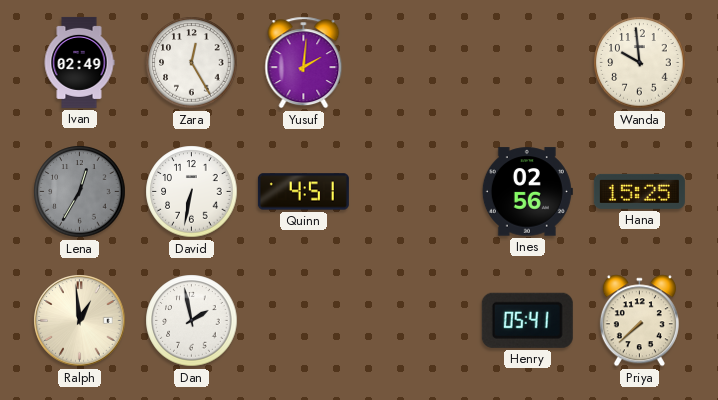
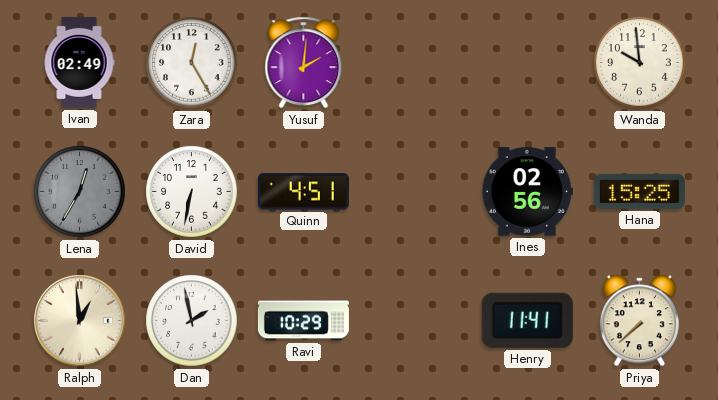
Ravi: none -> 10:29 (303, 321)
Henry: 05:41 -> 11:41 (527, 320)
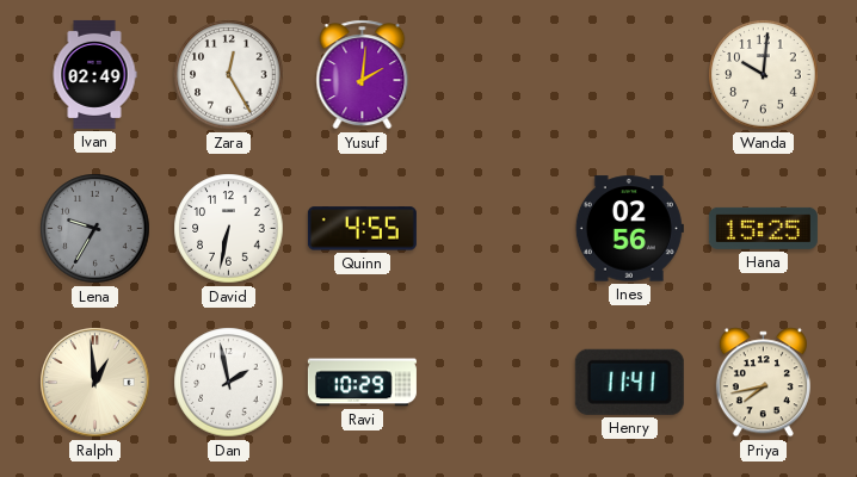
Wanda: 9:59 -> 10:01 (764, 75)
Lena: 12:35 -> 9:35 (95, 229)
Quinn: 4:51 -> 4:55 (362, 229)
Priya: 7:38 -> 7:43 (763, 383)
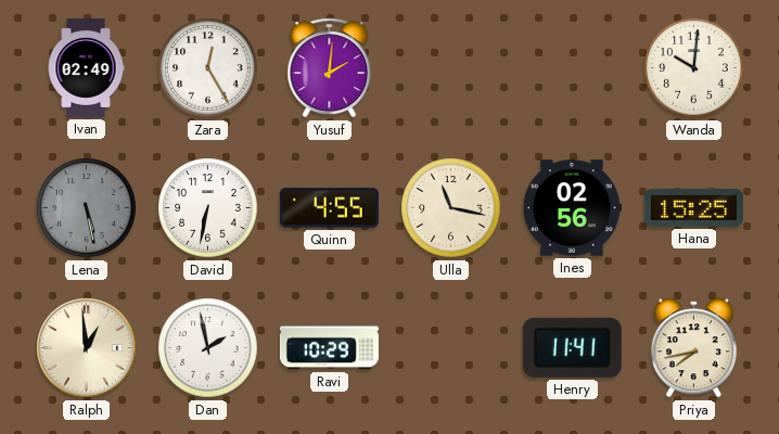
Lena: 9:35 -> 5:28 (87, 208)
Ulla: none -> 11:17 (451, 208)
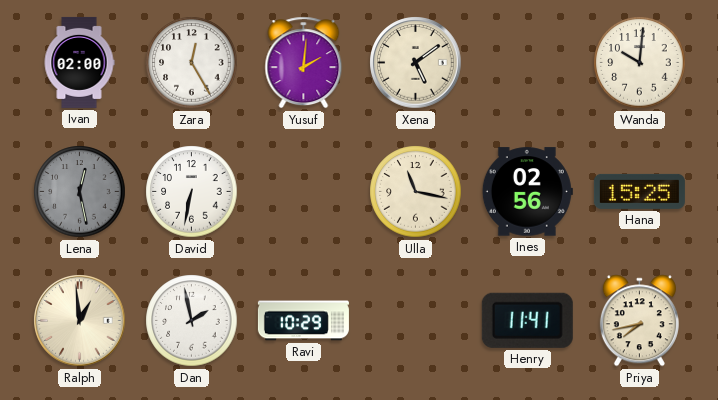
Ivan: 02:49 -> 02:00 (79, 62)
Xena: none -> 5:09 (416, 63)
Lena: 5:28 -> 12:28 (80, 192)
Quinn: 4:55 -> none (329, 208)
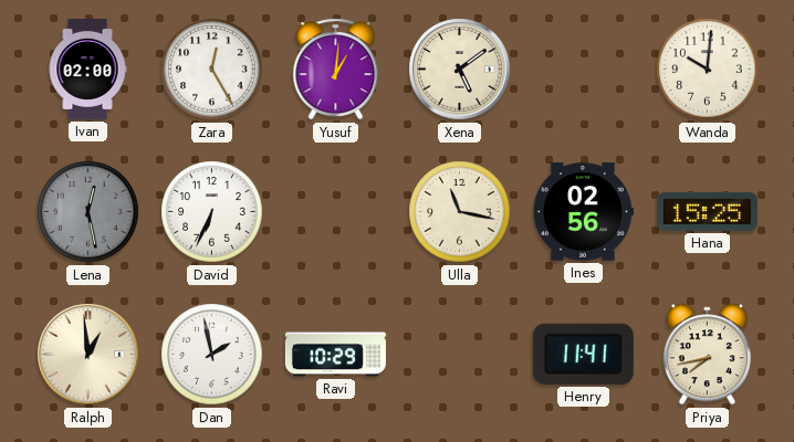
Yusuf: 2:01 -> 1:01 (336, 70)
David: 6:32 -> 6:34 (212, 212)
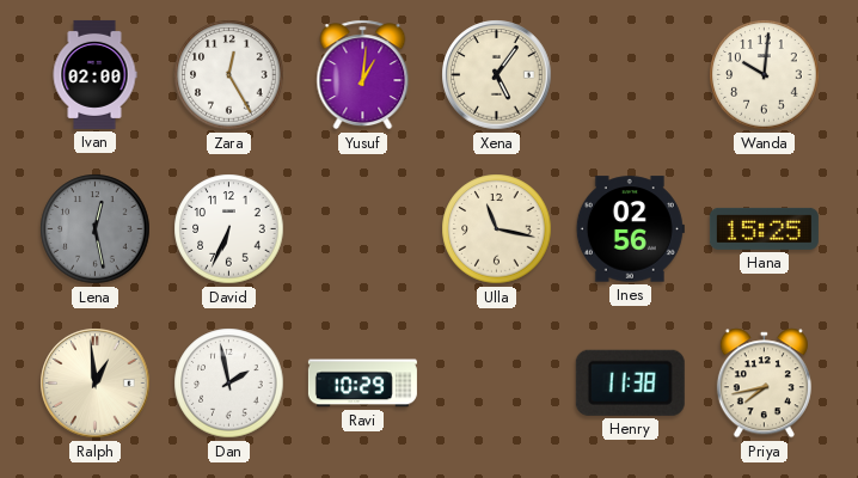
Xena: 5:09 -> 5:06 (497, 75)
Henry: 11:41 -> 11:38 (630, 382)
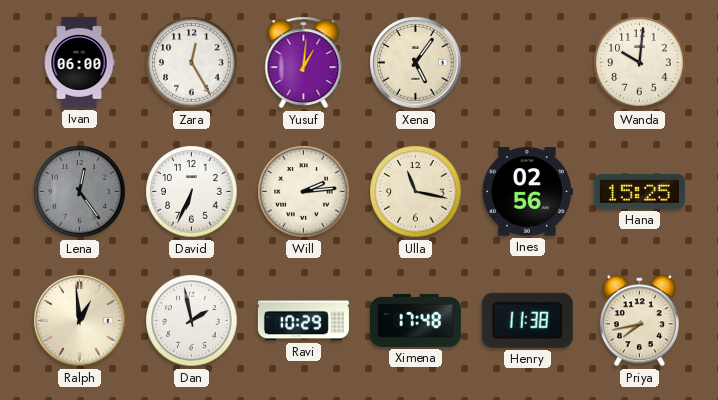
Ivan: 02:00 -> 06:00 (79, 62)
Lena: 12:28 -> 12:24 (80, 192)
Will: none -> 2:14 (304, 192)
Ximena: none -> 17:48 (415, 320)
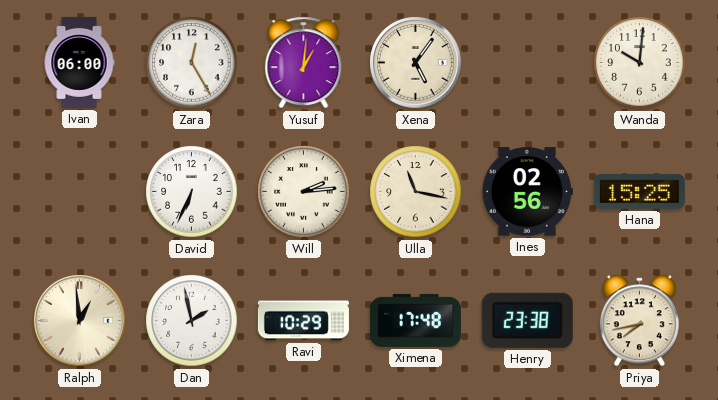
Lena: 12:24 -> none (80, 192)
Henry: 11:38 -> 23:38 (527, 320)
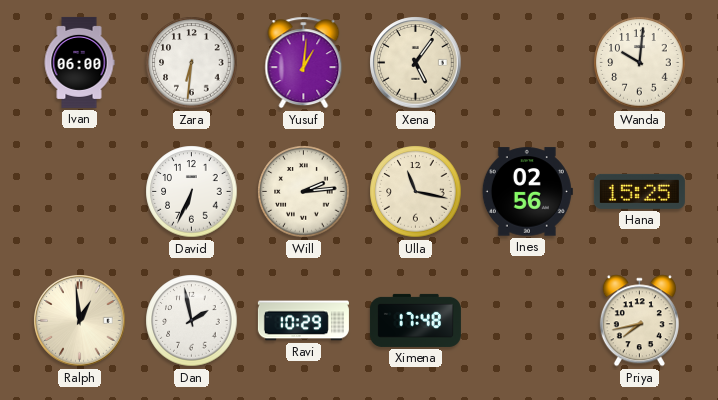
Zara: 12:25 -> 6:31 (192, 63)
Henry: 23:38 -> none (527, 320)
